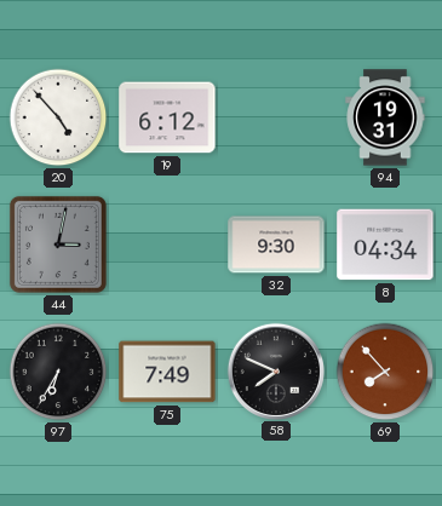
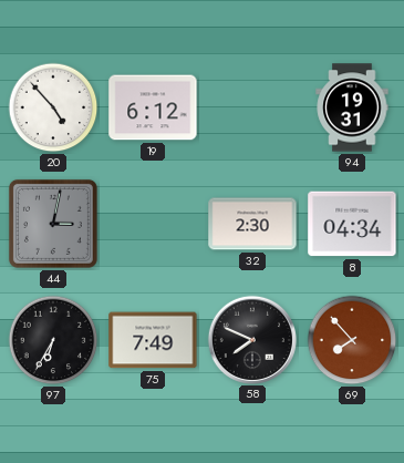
32: 9:30 -> 2:30 (252, 224)
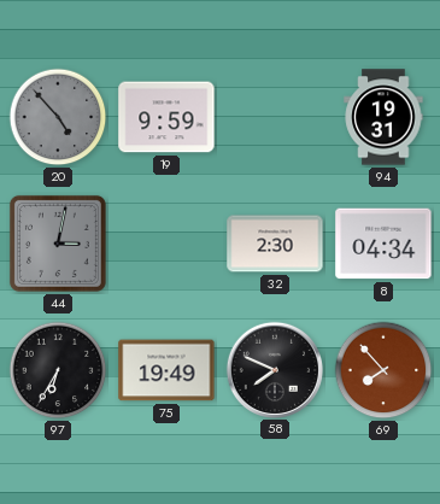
20 dial: white -> grey (58, 117)
19: 6:12 -> 9:59 (166, 117)
75: 7:49 -> 19:49 (166, 370)
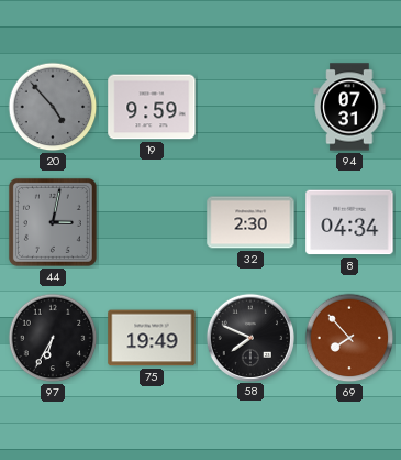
94: 19:31 -> 07:31 (349, 107)
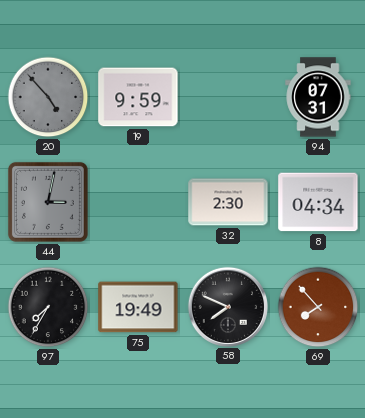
97: 6:35 -> 7:35 (48, 307)
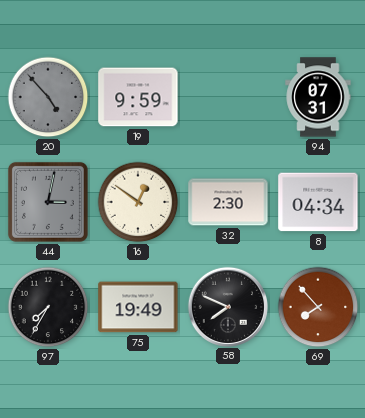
16: none -> 12:51 (138, 202)
